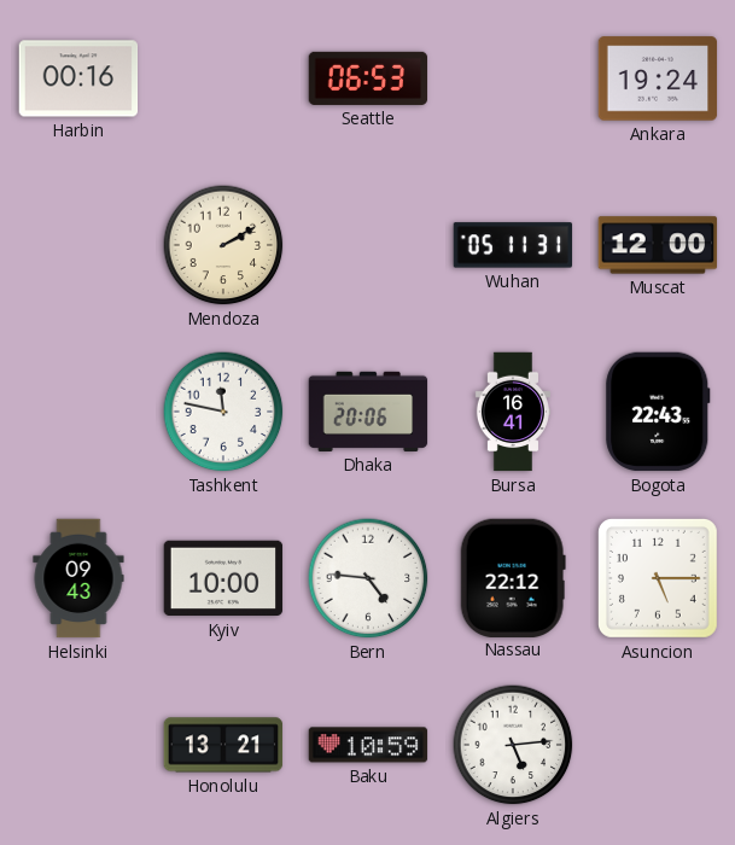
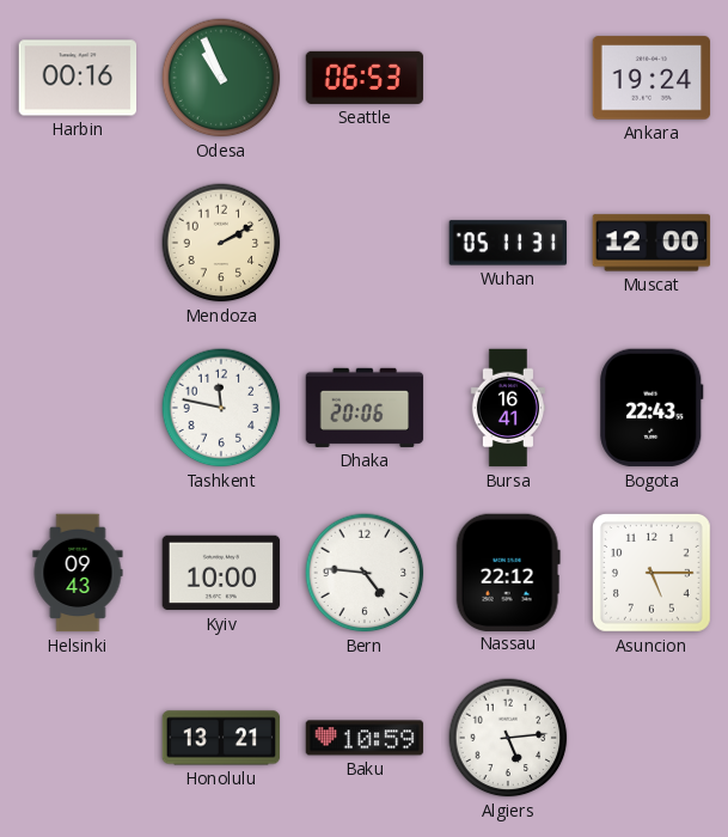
Odesa: none -> 10:56 (221, 78)
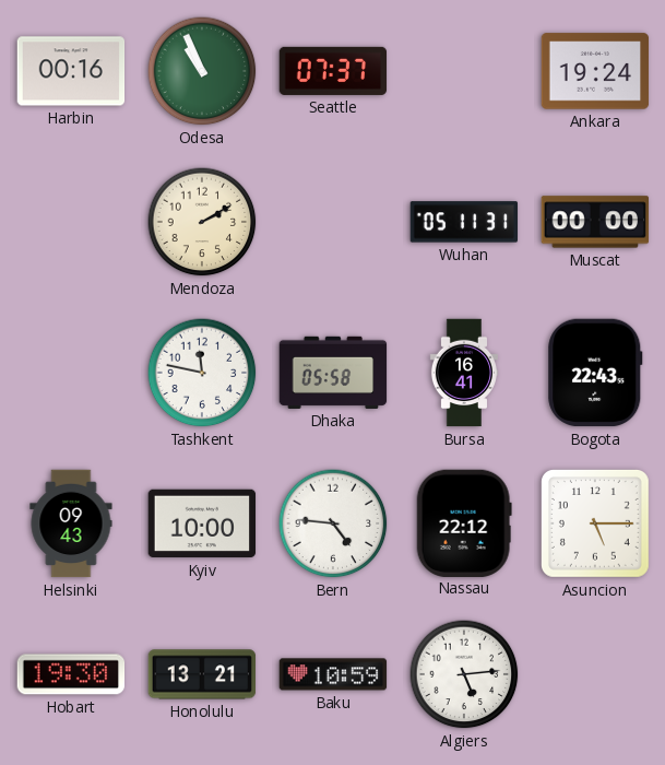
Seattle: 06:53 -> 07:37 (333, 71)
Muscat: 12:00 -> 00:00 (595, 222)
Dhaka: 20:06 -> 05:58 (333, 373)
Hobart: none -> 19:30 (71, 674)
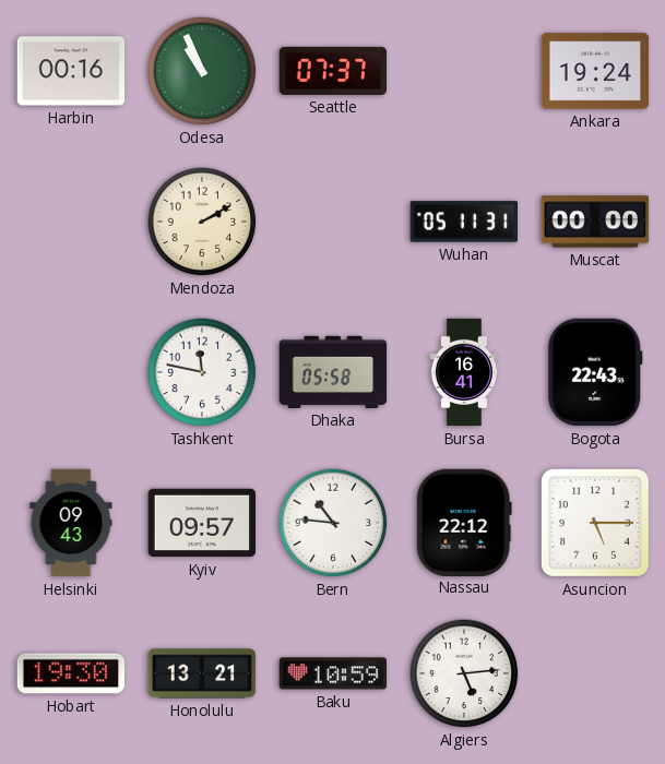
Kyiv: 10:00 -> 09:57 (202, 523)
Bern: 4:46 -> 10:46 (333, 523)
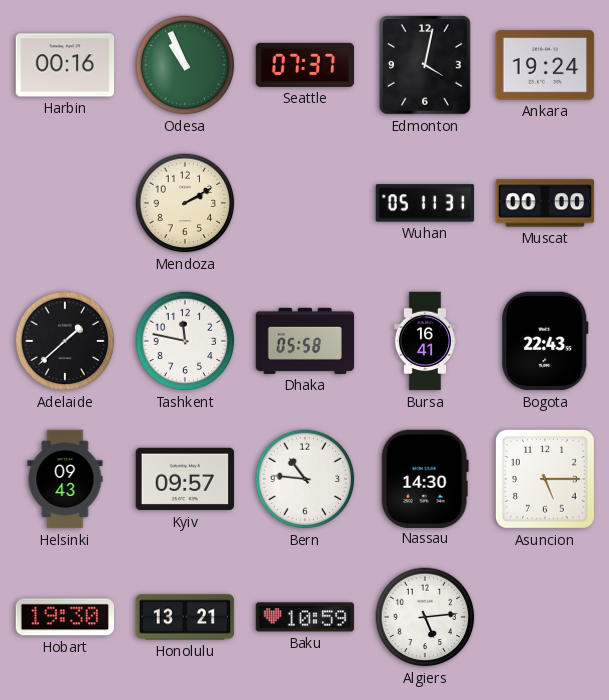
Edmonton: none -> 4:02 (425, 65)
Adelaide: none -> 1:38 (65, 341)
Nassau: 22:12 -> 14:30 (425, 478)
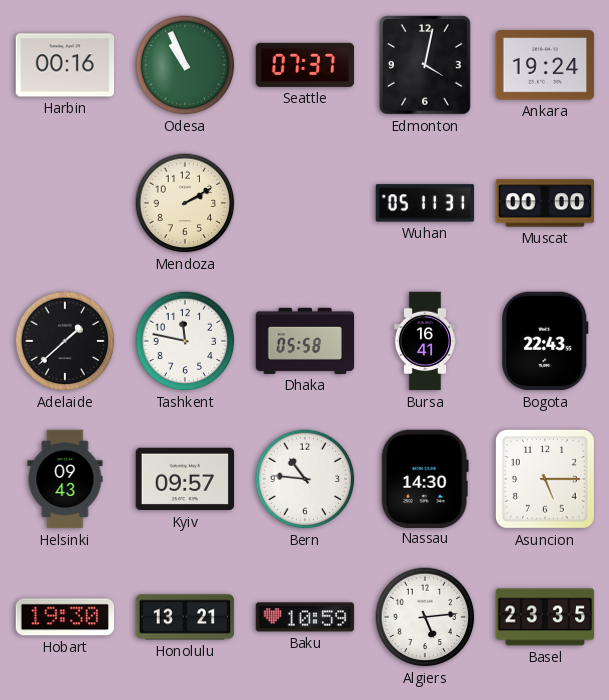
Basel: none -> 23:35 (545, 617)
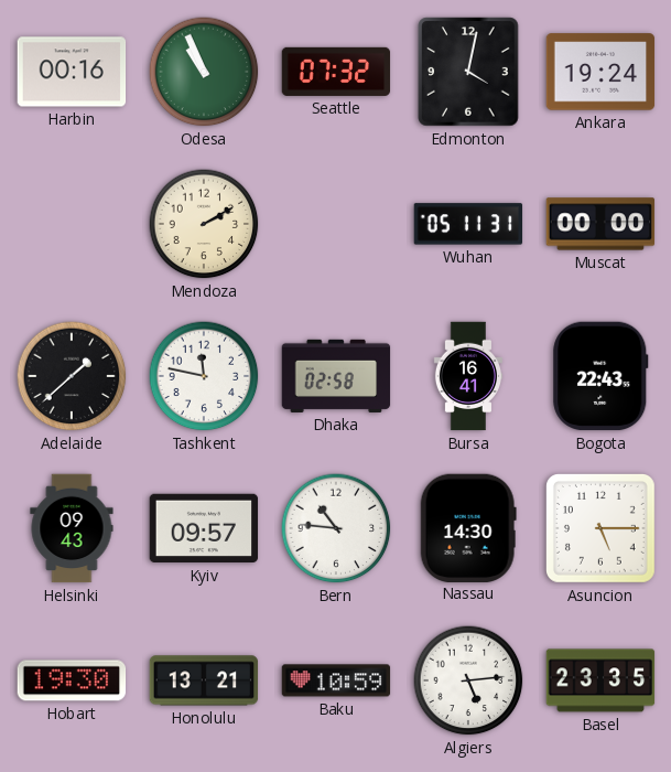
Seattle: 07:37 -> 07:32 (336, 72)
Dhaka: 05:58 -> 02:58 (336, 376)
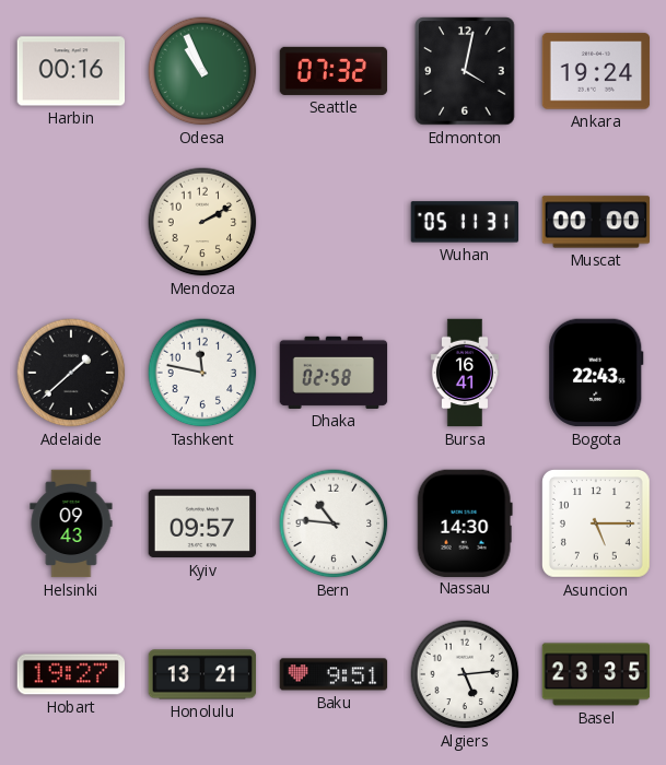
Hobart: 19:30 -> 19:27 (71, 674)
Baku: 10:59 -> 9:51 (334, 674)
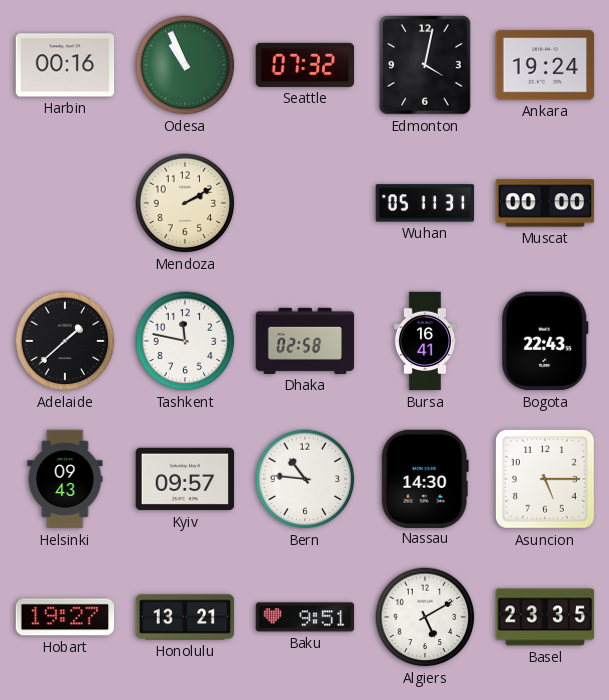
Algiers: 5:14 -> 5:10 (425, 617)
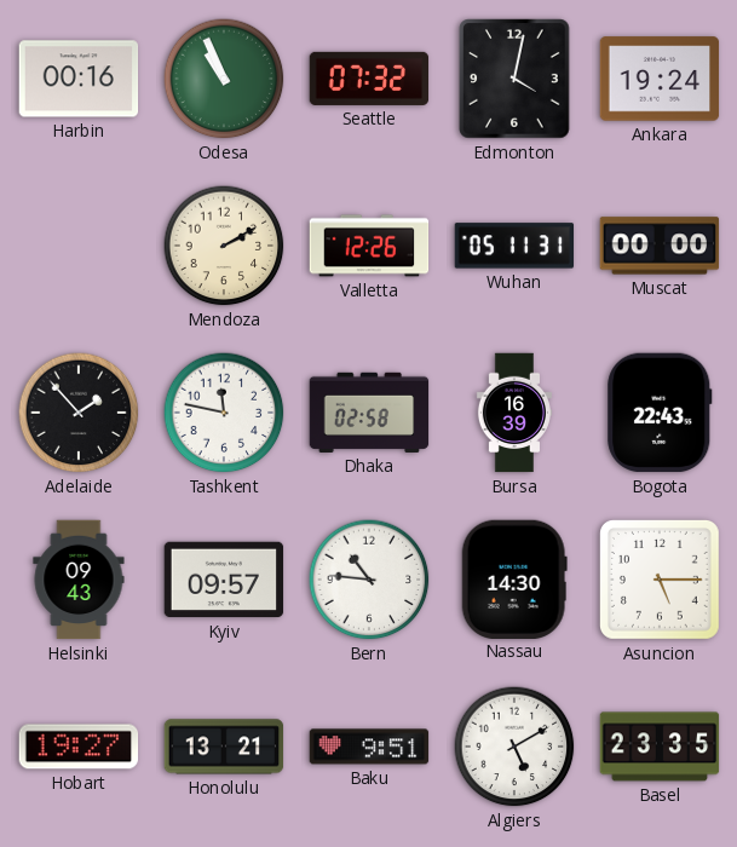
Valletta: none -> 12:26 (369, 246)
Adelaide: 1:38 -> 1:53 (79, 413)
Bursa: 16:41 -> 16:39 (514, 413)
